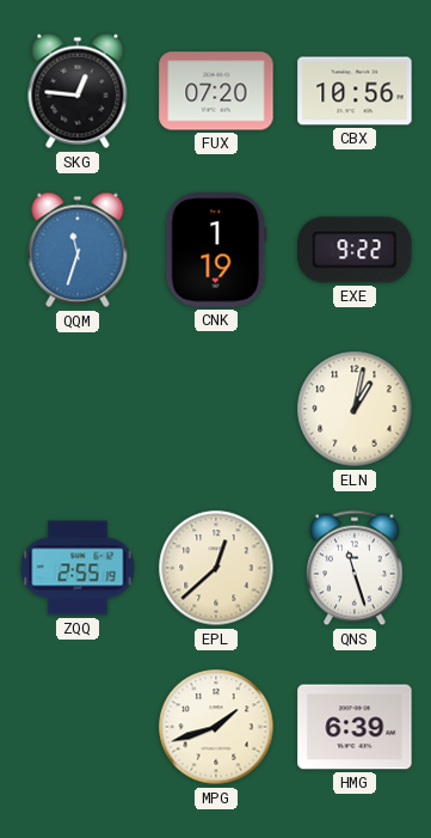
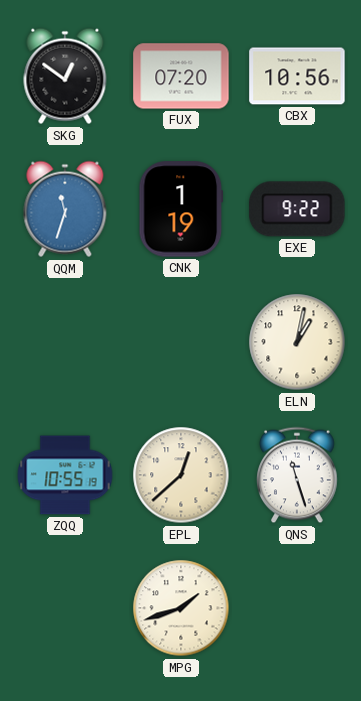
SKG: 12:46 -> 12:51 (65, 76)
ZQQ: 2:55 -> 10:55 (65, 475)
HMG: 6:39 -> none (355, 727)
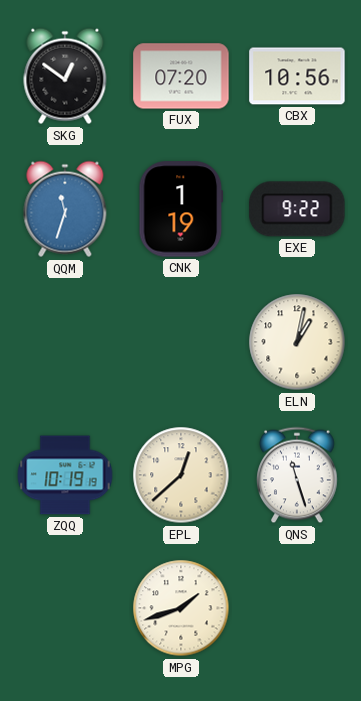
ZQQ: 10:55 -> 10:19 (65, 475)
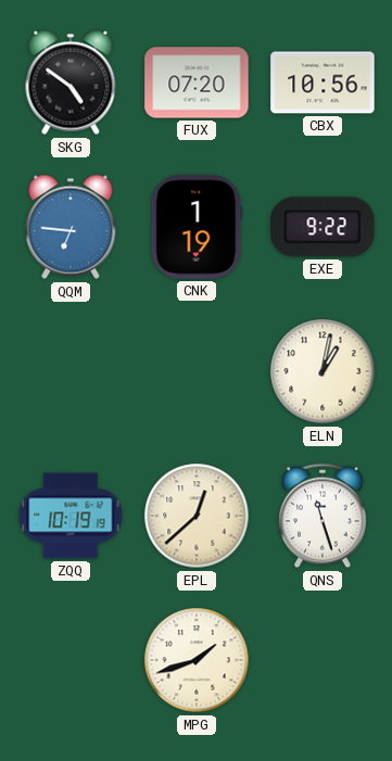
SKG: 12:51 -> 4:51 (71, 83)
QQM: 11:33 -> 6:46 (71, 227)
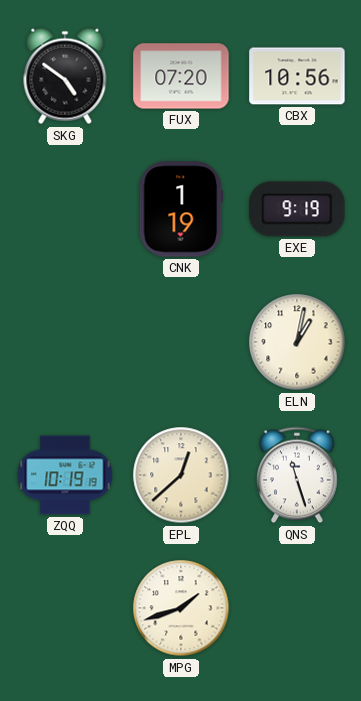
QQM: 6:46 -> none (71, 227)
EXE: 9:22 -> 9:19 (297, 209)
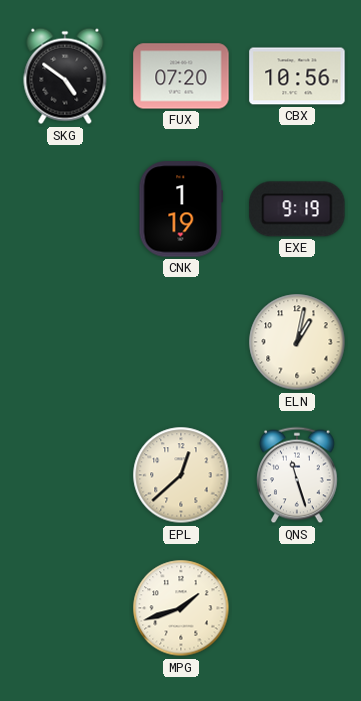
ZQQ: 10:19 -> none (65, 475)
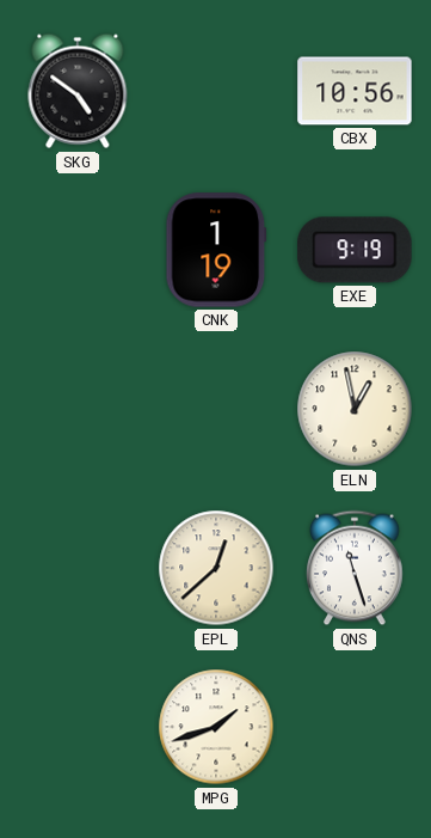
FUX: 07:20 -> none (181, 76)
ELN: 1:02 -> 12:58 (355, 409)
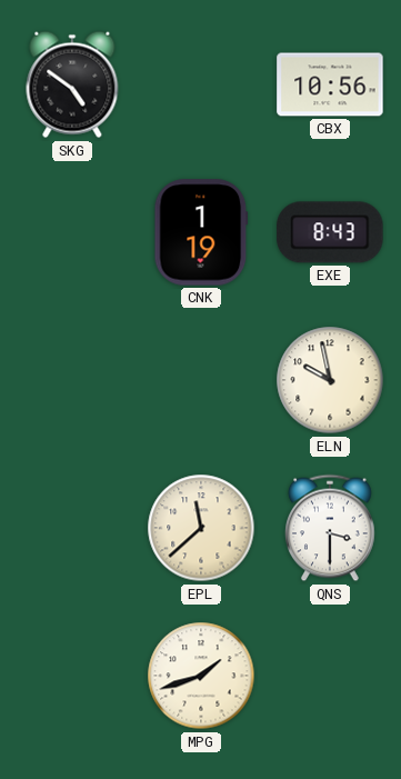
EXE: 9:19 -> 8:43 (330, 232)
ELN: 12:58 -> 9:58 (330, 380)
EPL: 12:38 -> 11:38 (201, 528)
QNS: 11:27 -> 3:30 (331, 528)
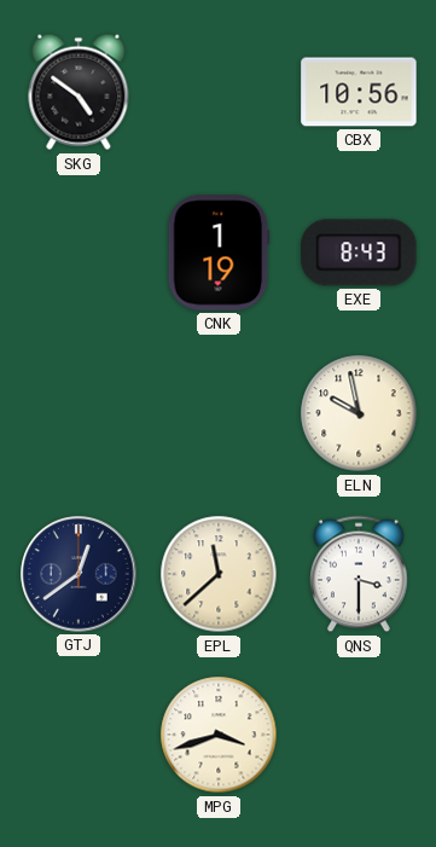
GTJ: none -> 12:39 (79, 574)
MPG: 1:42 -> 3:42 (219, 735)
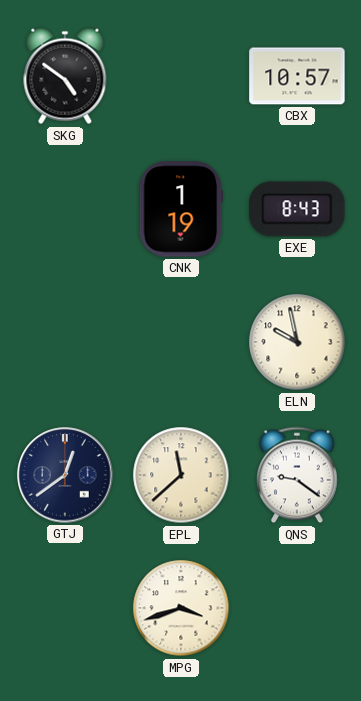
CBX: 10:56 -> 10:57 (297, 76)
QNS: 3:30 -> 9:21 (298, 475)
